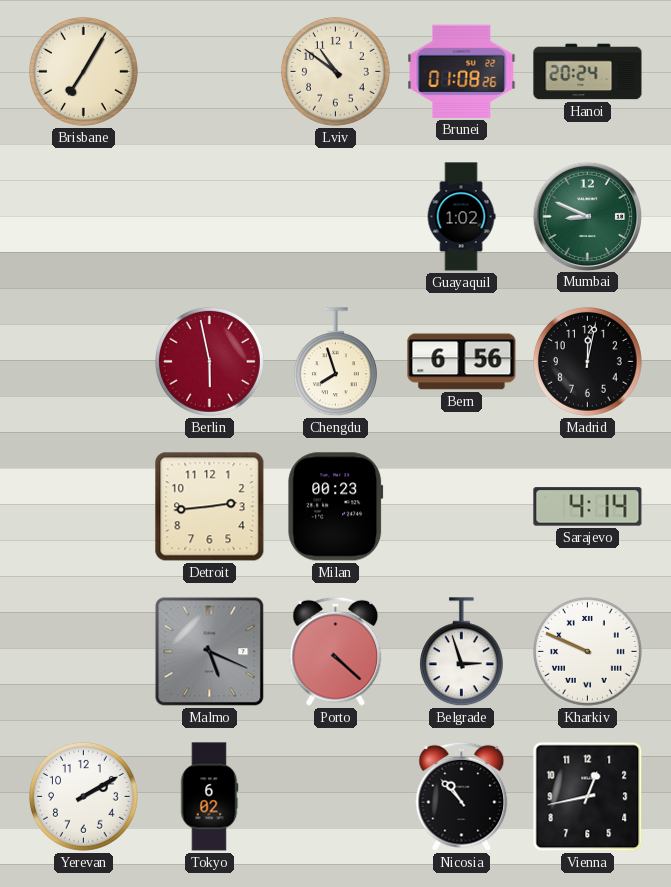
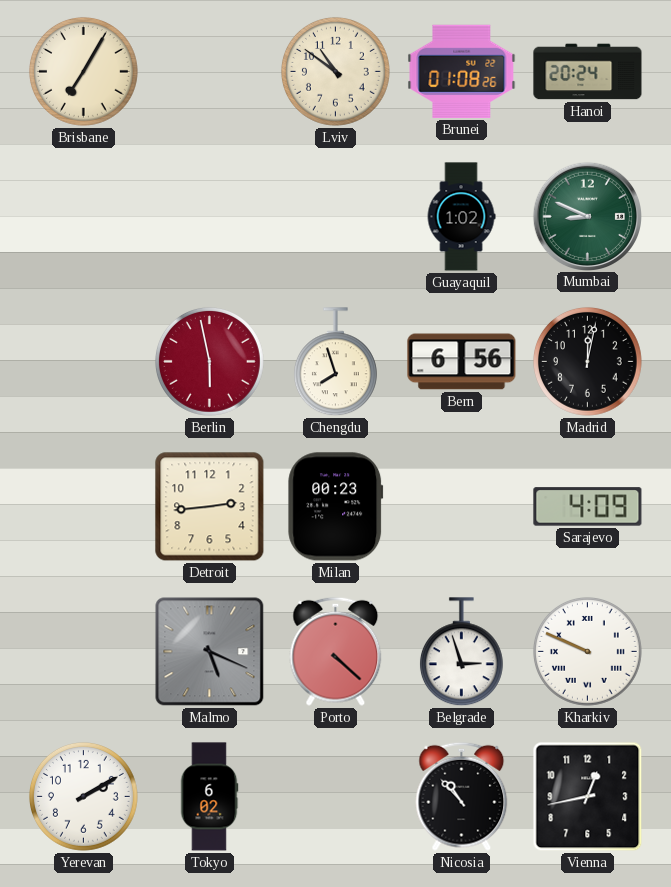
Sarajevo: 4:14 -> 4:09 (588, 507)
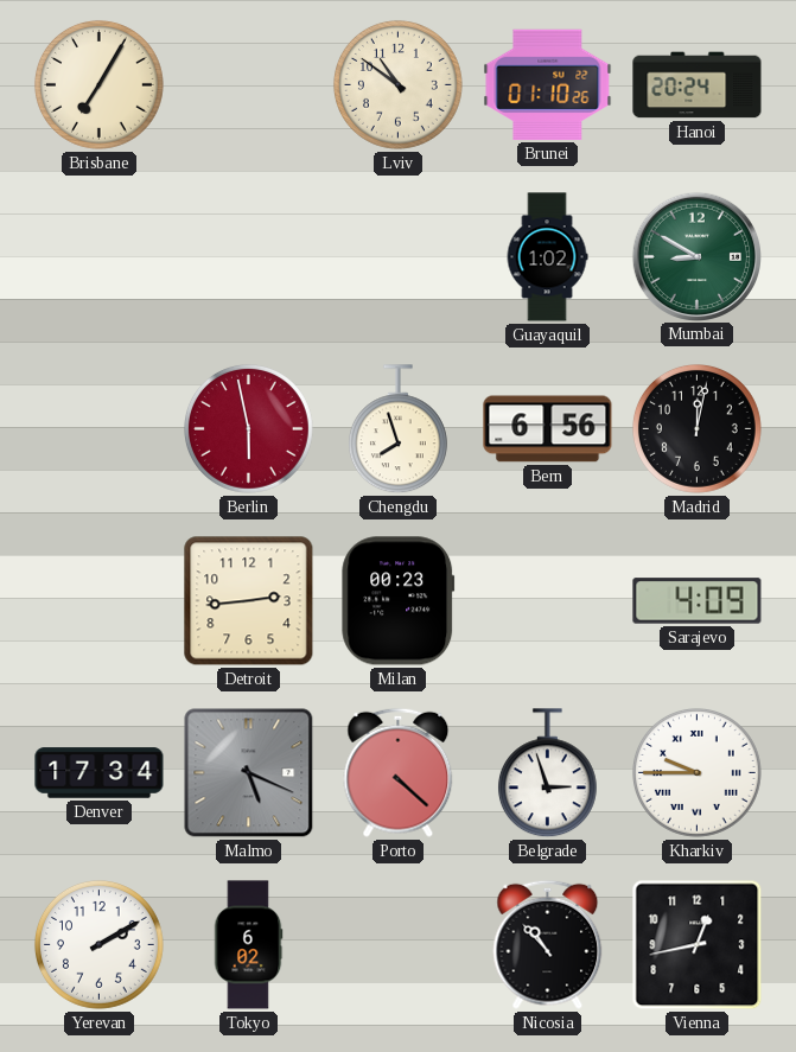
Brunei: 01:08 -> 01:10 (548, 84)
Mumbai: 8:49 -> 8:50 (696, 256)
Denver: none -> 17:34 (100, 773)
Kharkiv: 9:49 -> 9:45 (696, 772)
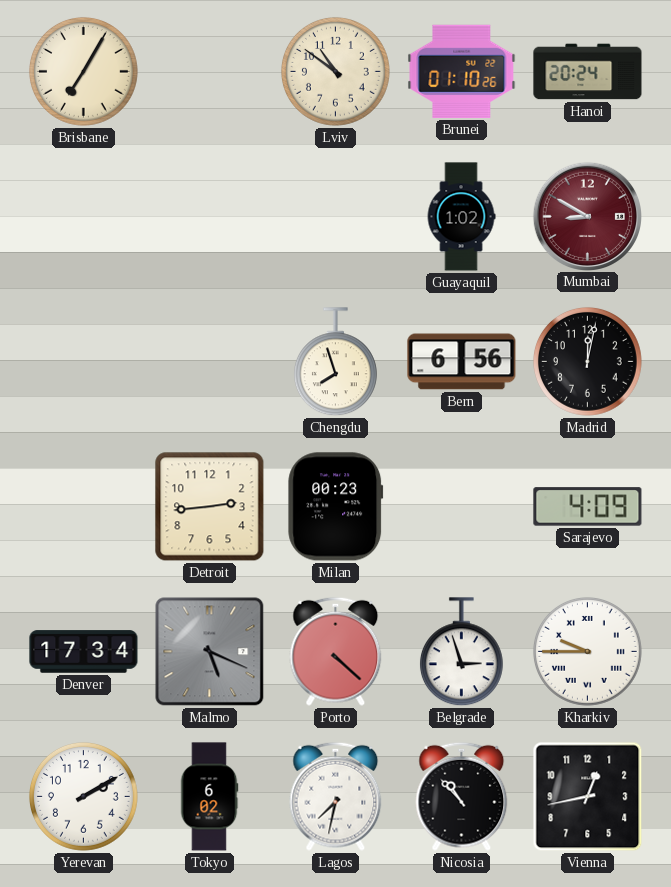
Mumbai dial: green -> burgundy (587, 216)
Berlin: 5:58 -> none (248, 428)
Lagos: none -> 7:32 (336, 796)
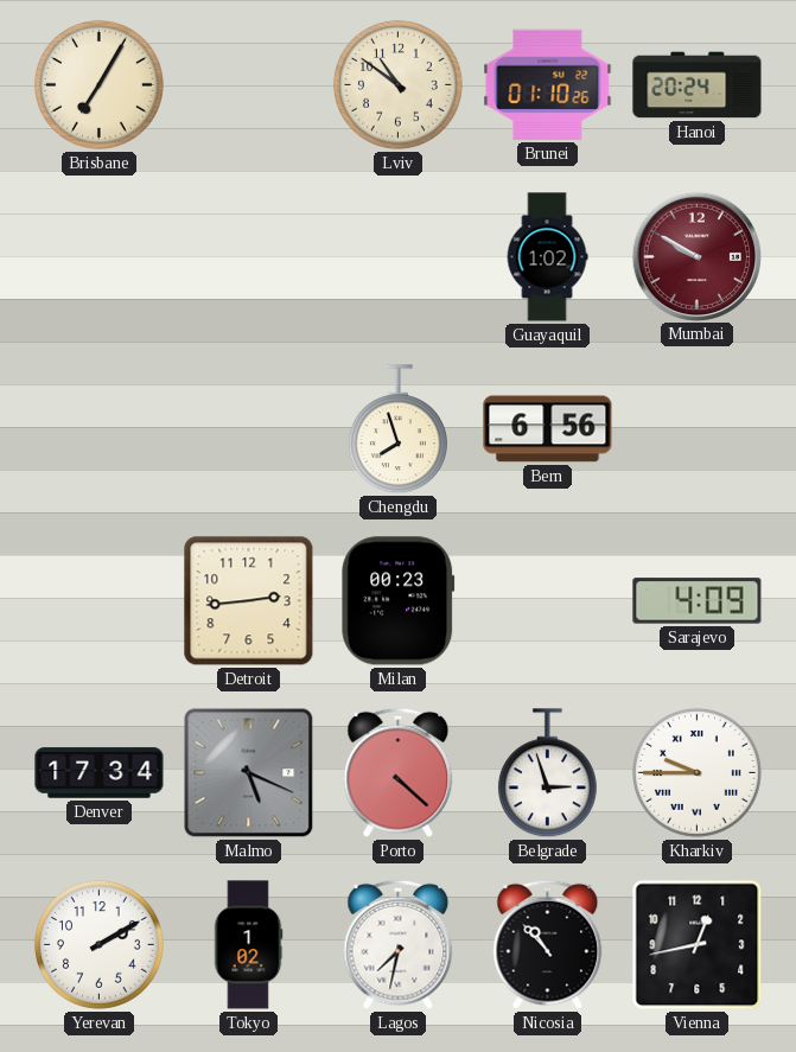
Mumbai: 8:50 -> 9:50 (696, 256)
Madrid: 12:02 -> none (587, 361)
Tokyo: 6:02 -> 1:02 (248, 945)
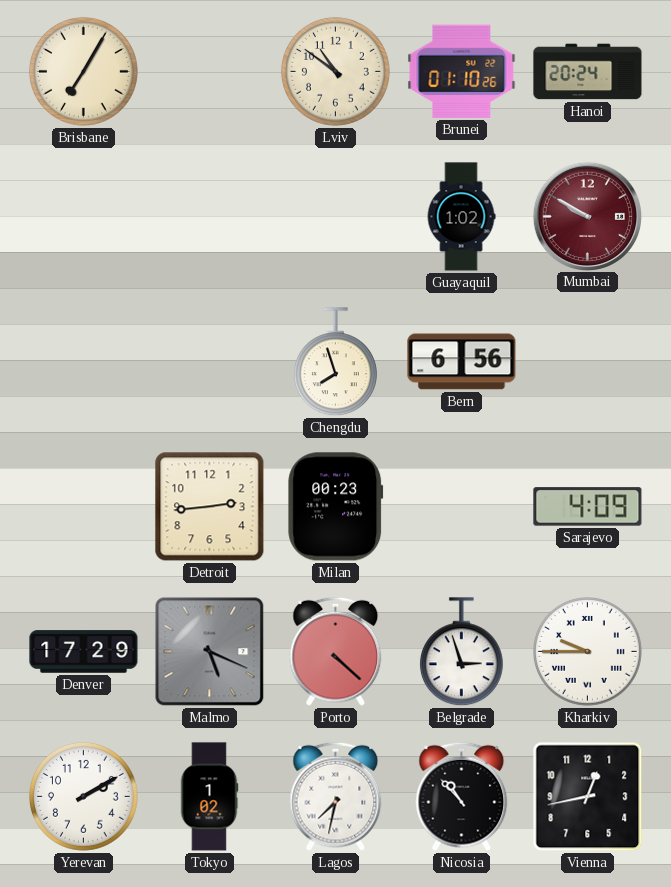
Denver: 17:34 -> 17:29 (84, 652)
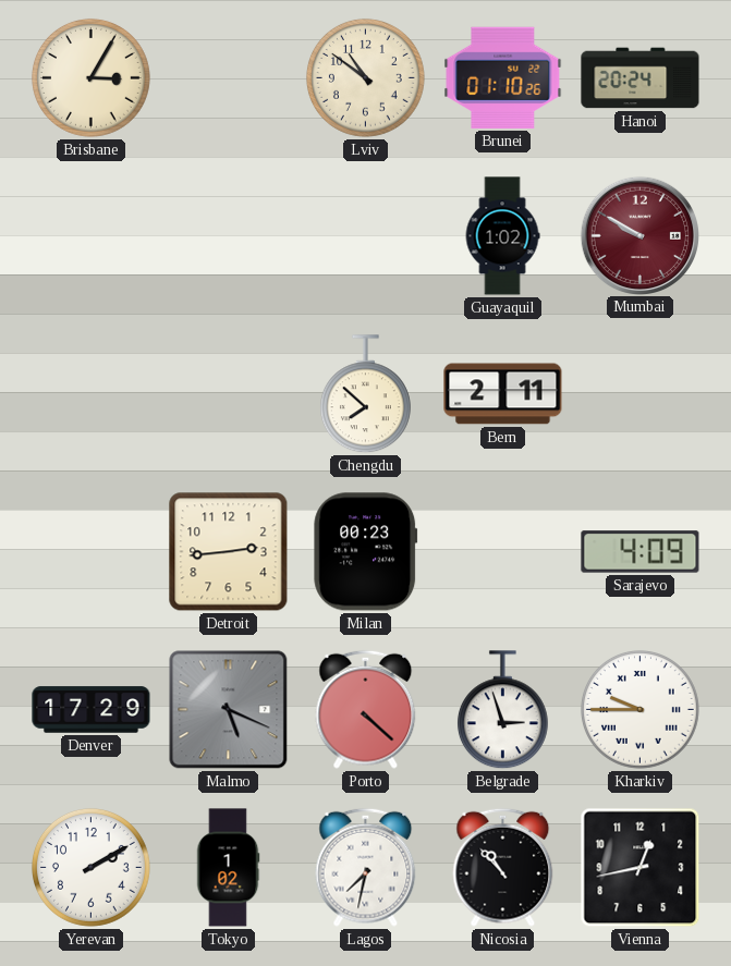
Brisbane: 7:05 -> 3:05 (90, 77)
Chengdu: 7:57 -> 7:52 (365, 394)
Bern: 6:56 -> 2:11 (503, 394)
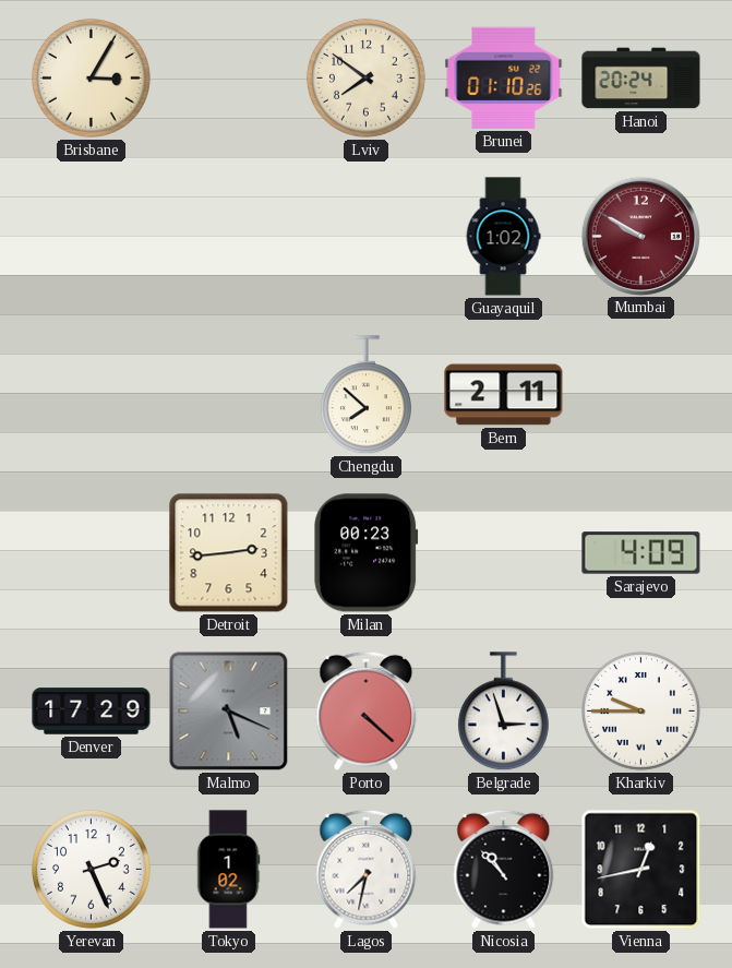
Lviv: 10:51 -> 7:51 (365, 77)
Yerevan: 2:10 -> 2:26 (91, 869)
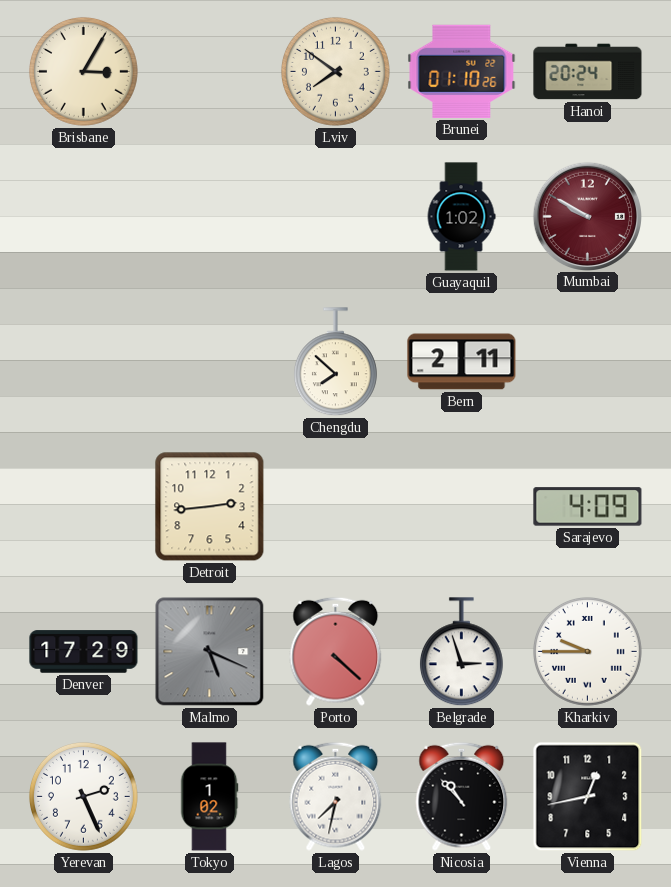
Milan: 00:23 -> none (367, 553)
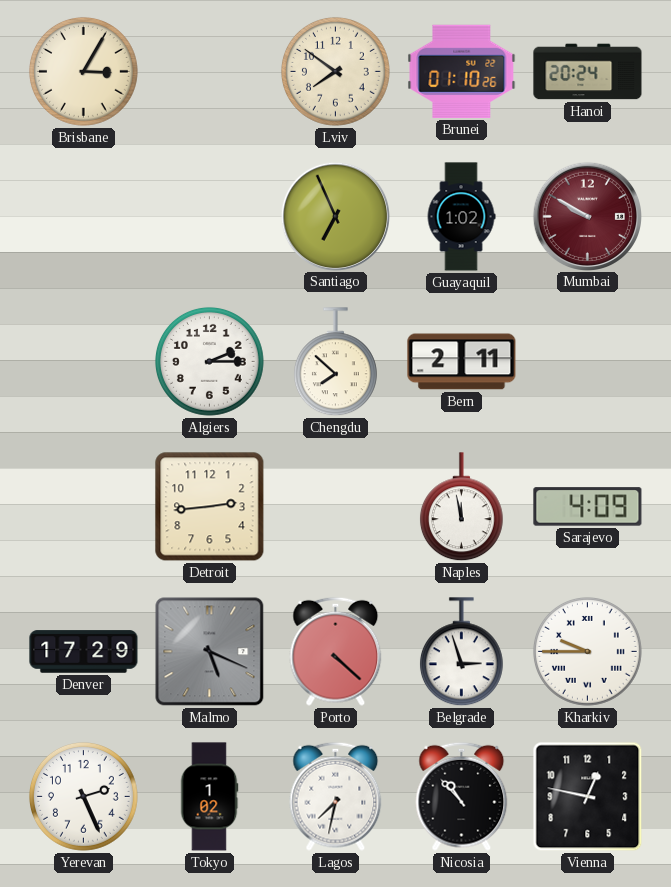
Santiago: none -> 6:56 (335, 216)
Algiers: none -> 2:15 (209, 361)
Naples: none -> 11:58 (461, 507)
Vienna: 12:43 -> 12:47 (588, 797)
